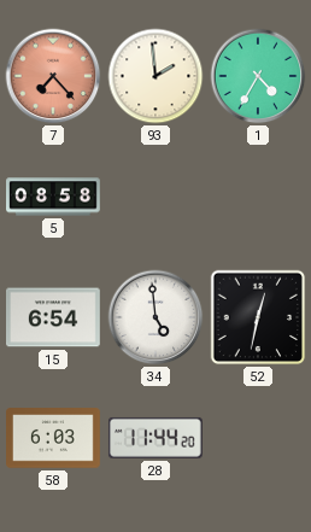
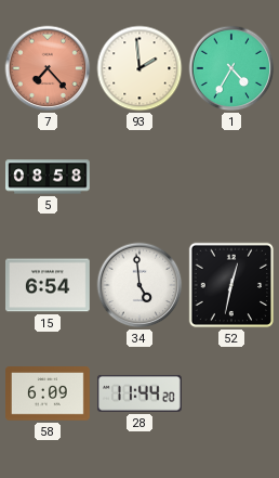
58: 6:03 -> 6:09 (49, 393)
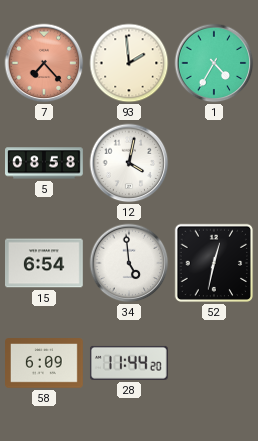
12: none -> 4:02 (129, 163)
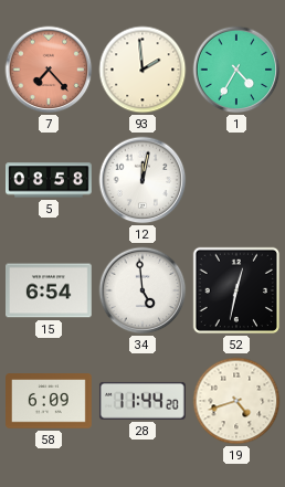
12: 4:02 -> 12:02 (142, 180)
19: none -> 4:42 (236, 401)
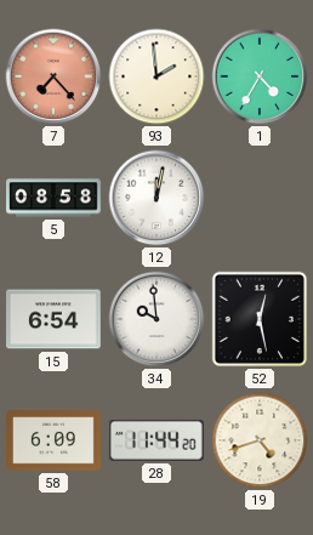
34: 4:59 -> 9:59 (156, 319)
52: 12:32 -> 12:28 (260, 319)
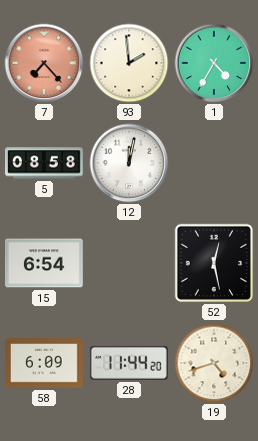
34: 9:59 -> none (156, 319)
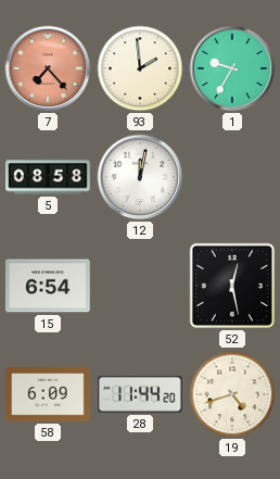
1: 4:35 -> 9:35 (232, 68)
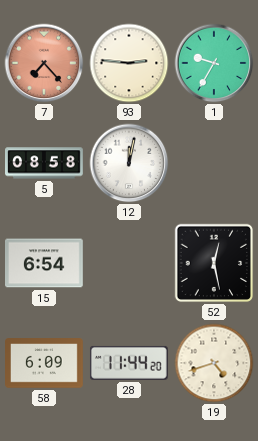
93: 1:59 -> 2:46 (129, 63)
